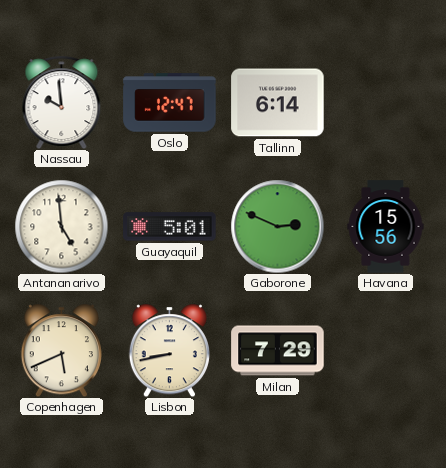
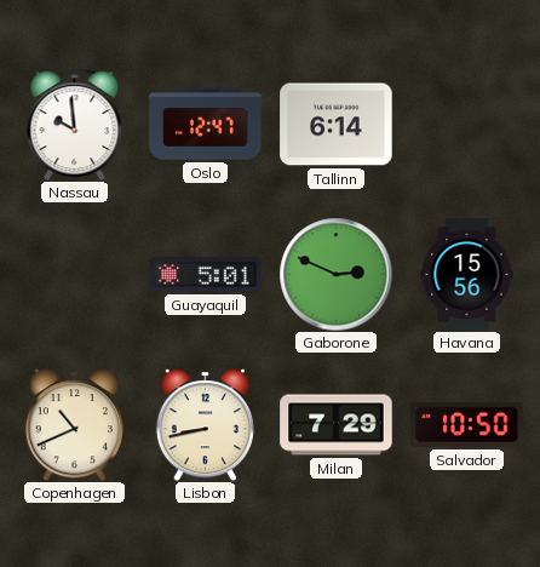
Antananarivo: 4:59 -> none (61, 226)
Copenhagen: 5:41 -> 10:41 (74, 424)
Salvador: none -> 10:50 (467, 424)
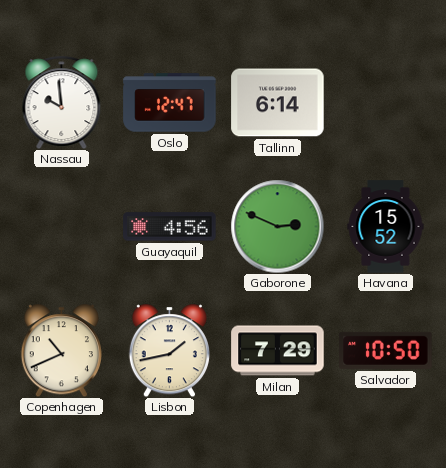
Guayaquil: 5:01 -> 4:56 (170, 227)
Havana: 15:56 -> 15:52 (386, 227)
Lisbon: 8:43 -> 1:43 (169, 350)
